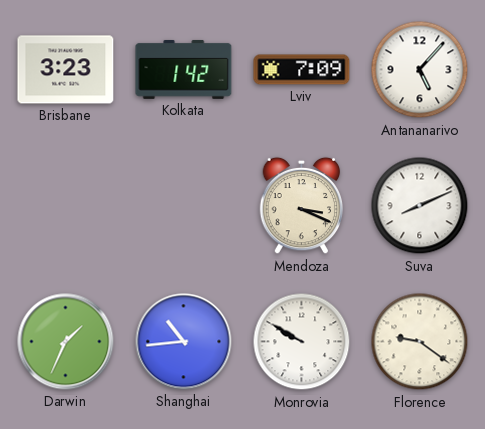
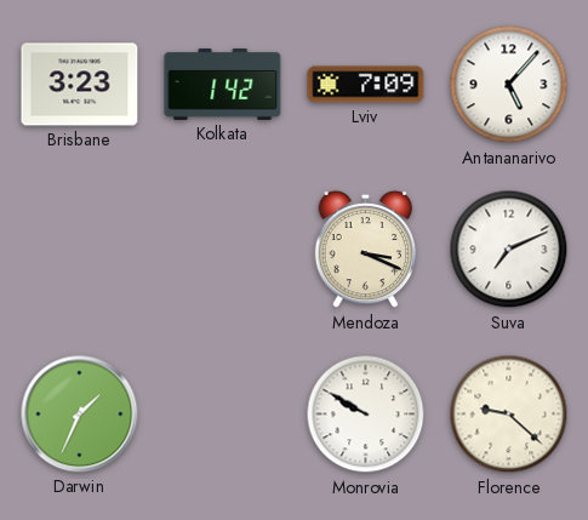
Suva: 8:11 -> 7:11 (509, 250)
Shanghai: 10:44 -> none (184, 342)
Florence: 9:21 -> 9:22 (509, 415)
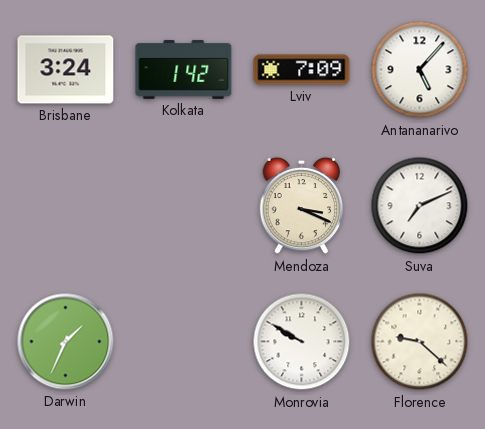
Brisbane: 3:23 -> 3:24 (66, 70)
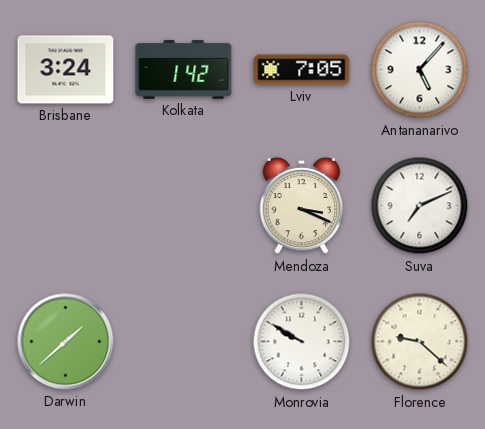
Lviv: 7:09 -> 7:05 (302, 70)
Darwin: 1:34 -> 1:38 (66, 342)
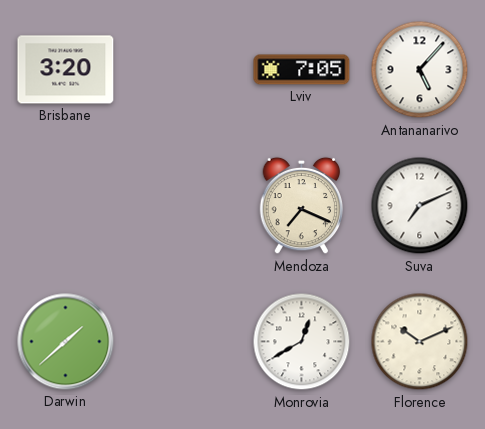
Brisbane: 3:24 -> 3:20 (66, 70)
Kolkata: 1:42 -> none (184, 69)
Mendoza: 3:19 -> 7:19 (302, 206)
Monrovia: 9:50 -> 12:40 (302, 342)
Florence: 9:22 -> 10:11 (420, 342)
